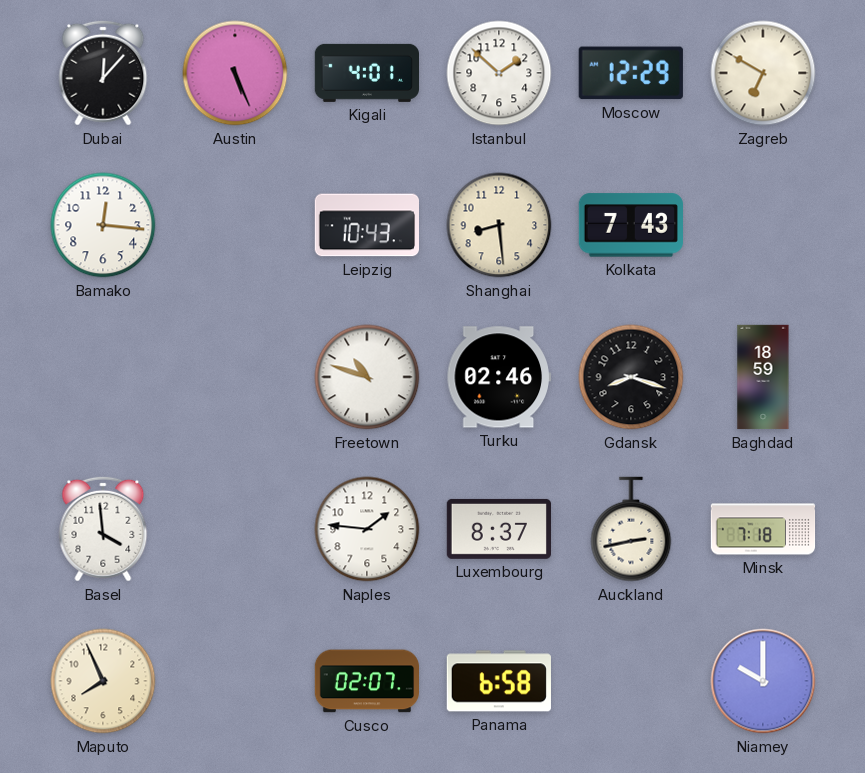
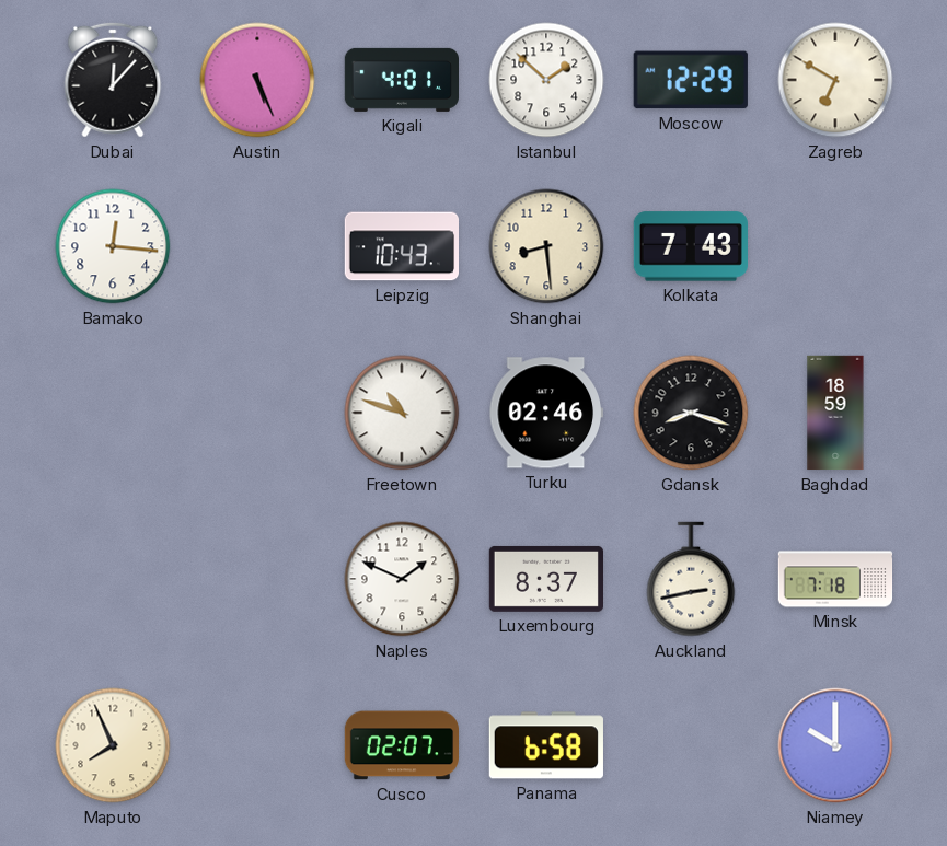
Basel: 3:59 -> none (103, 529)
Naples: 1:46 -> 1:49 (402, 579)
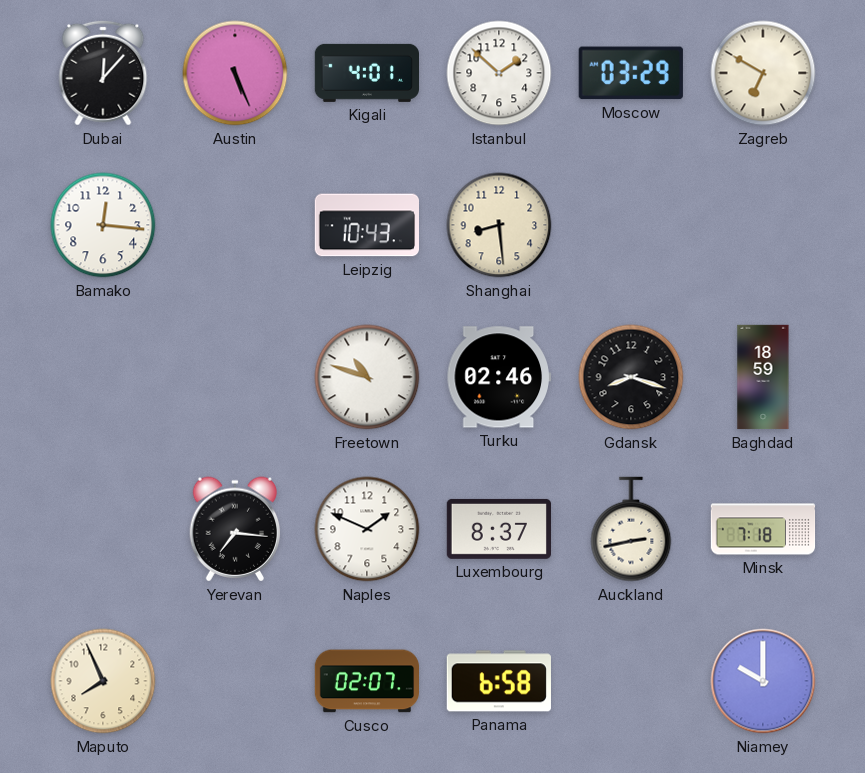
Moscow: 12:29 -> 03:29 (631, 73)
Kolkata: 7:43 -> none (690, 246)
Yerevan: none -> 7:16 (235, 529)
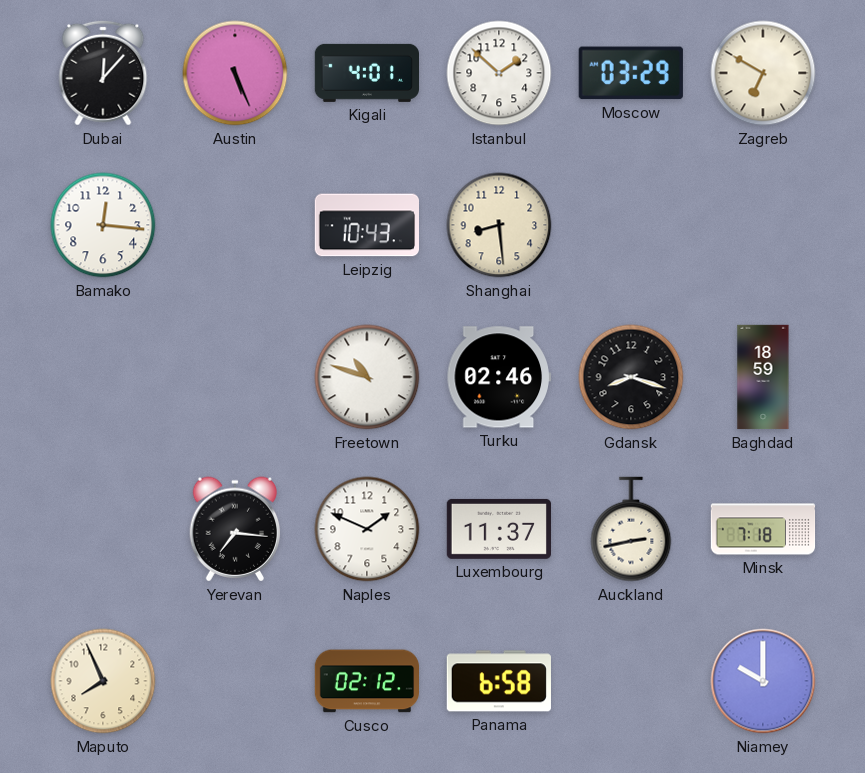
Luxembourg: 8:37 -> 11:37 (498, 529)
Cusco: 02:07 -> 02:12 (366, 681)
